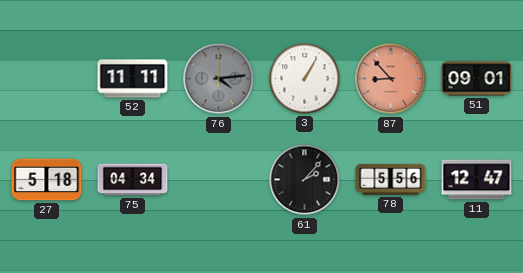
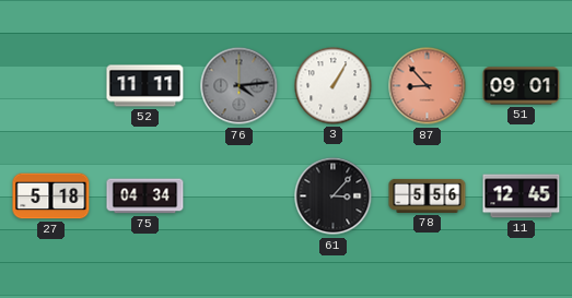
61: 2:07 -> 3:07 (334, 196)
11: 12:47 -> 12:45 (522, 196)
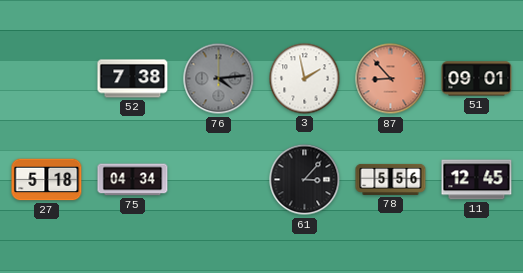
52: 11:11 -> 7:38 (133, 79)
3: 1:05 -> 1:58 (305, 79)
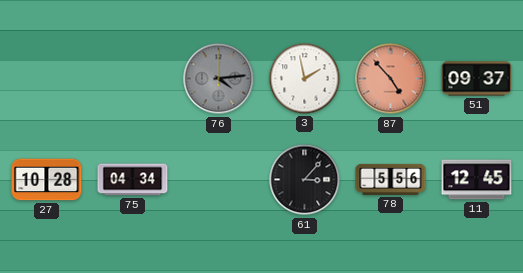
52: 7:38 -> none (133, 79)
87: 8:53 -> 4:53 (391, 79)
51: 09:01 -> 09:37 (477, 79)
27: 5:18 -> 10:28 (47, 180)
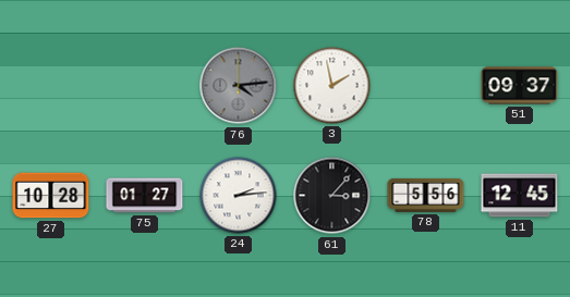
87: 4:53 -> none (391, 79)
75: 04:34 -> 01:27 (145, 196)
24: none -> 2:14 (239, 196)
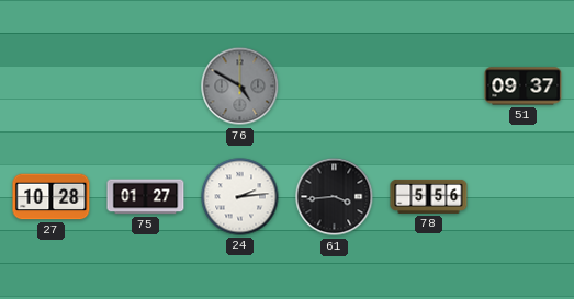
76: 4:14 -> 4:50 (240, 87)
3: 1:58 -> none (332, 86)
61: 3:07 -> 3:44 (335, 197)
11: 12:45 -> none (520, 196)
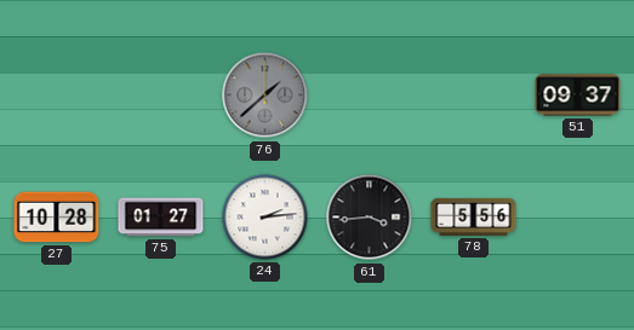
76: 4:50 -> 1:38 (265, 95)
